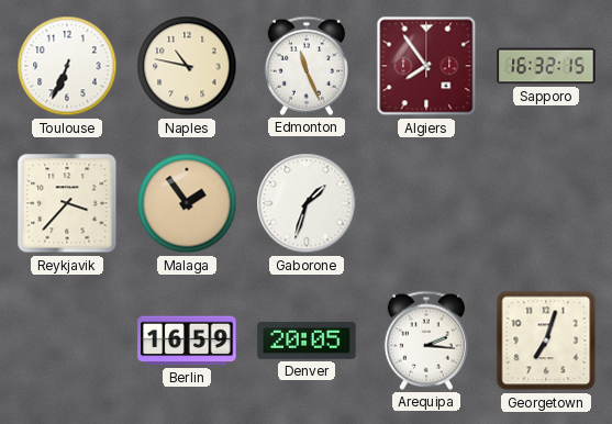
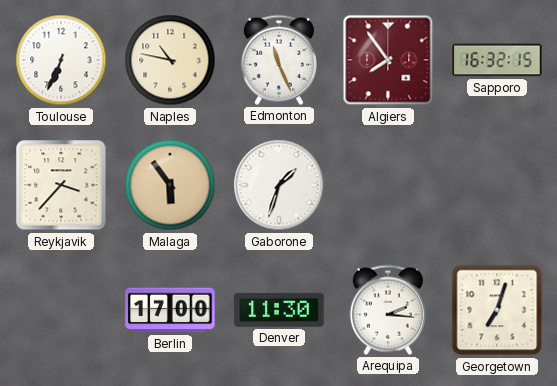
Malaga: 1:54 -> 5:54 (170, 185)
Berlin: 16:59 -> 17:00 (170, 310)
Denver: 20:05 -> 11:30 (279, 310)
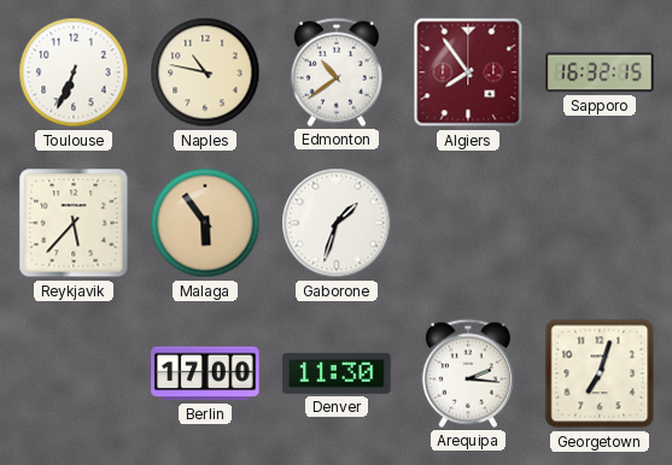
Edmonton: 11:26 -> 10:39 (337, 72)
Reykjavik: 3:37 -> 5:37 (74, 223)
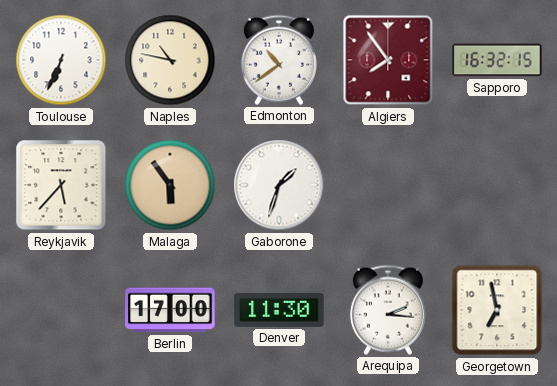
Georgetown: 7:03 -> 6:58 (497, 310)
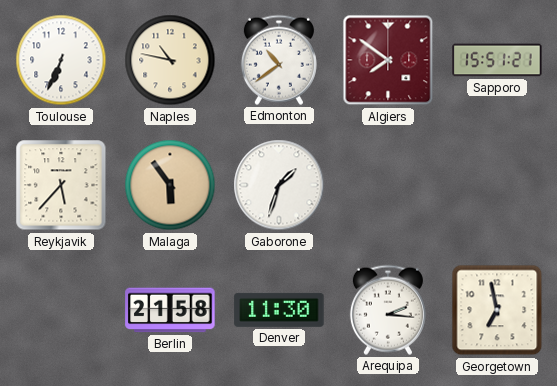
Algiers: 7:54 -> 7:51 (388, 60)
Sapporo: 16:32 -> 15:51 (497, 60)
Berlin: 17:00 -> 21:58 (170, 310)
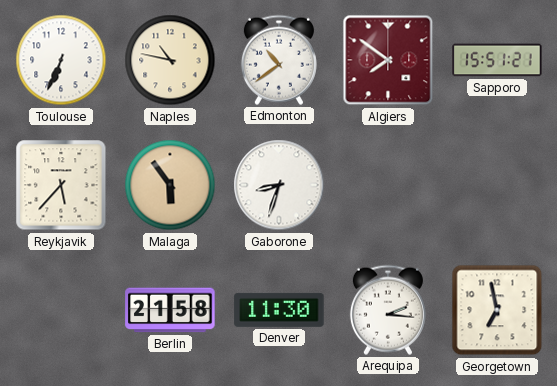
Gaborone: 1:33 -> 8:33 (279, 185)
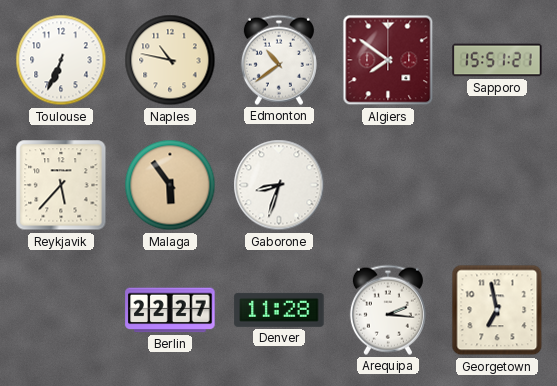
Berlin: 21:58 -> 22:27 (170, 310)
Denver: 11:30 -> 11:28 (279, 310)
